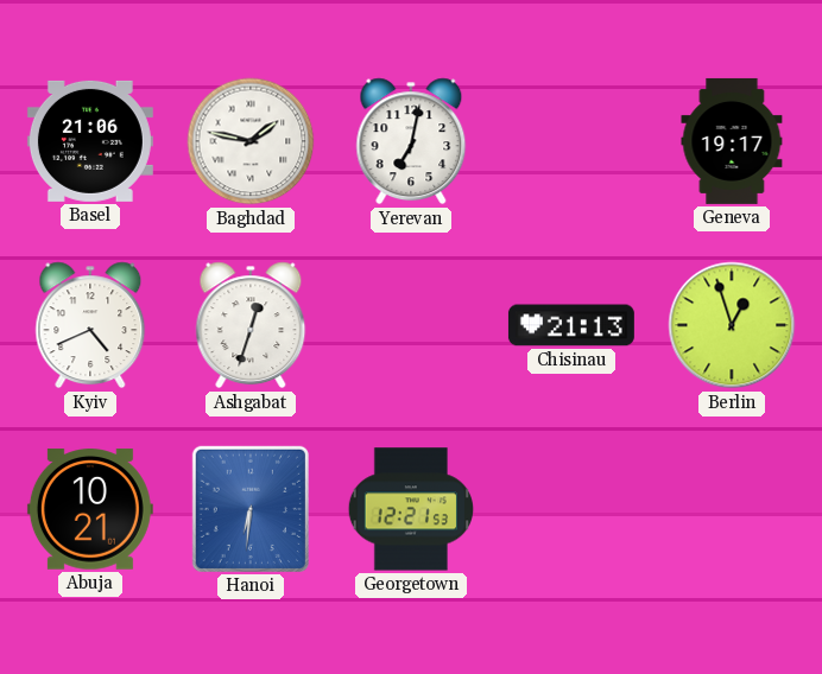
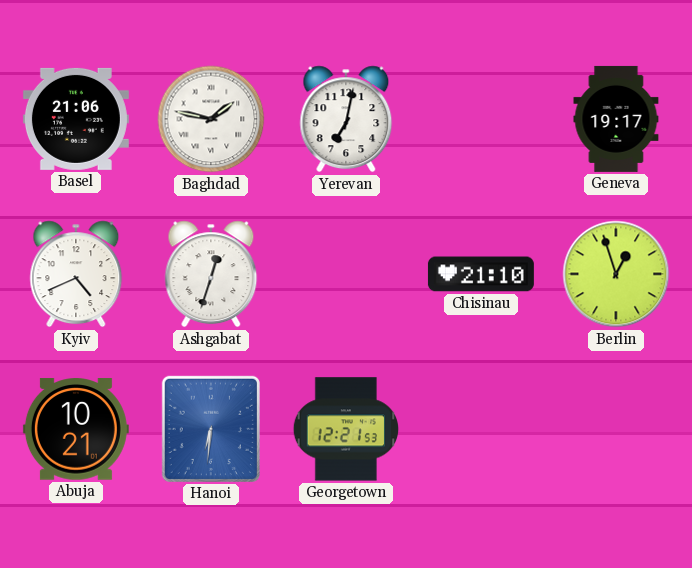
Chisinau: 21:13 -> 21:10 (481, 274)
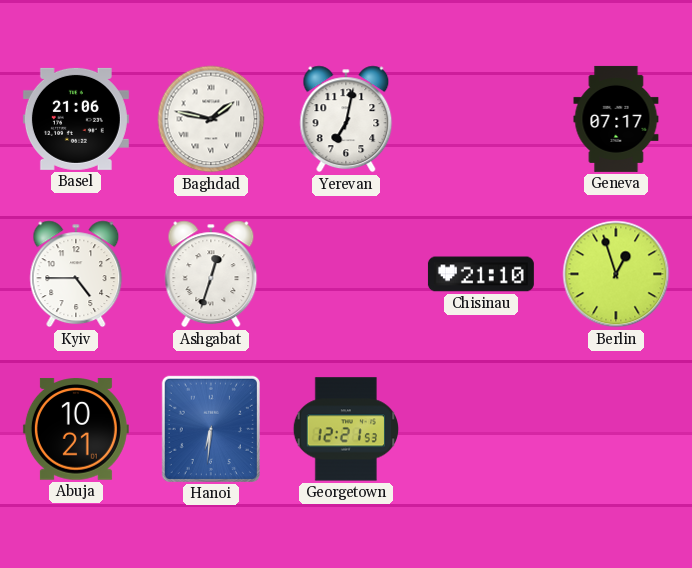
Geneva: 19:17 -> 07:17 (616, 119)
Kyiv: 4:41 -> 4:45 (76, 274)
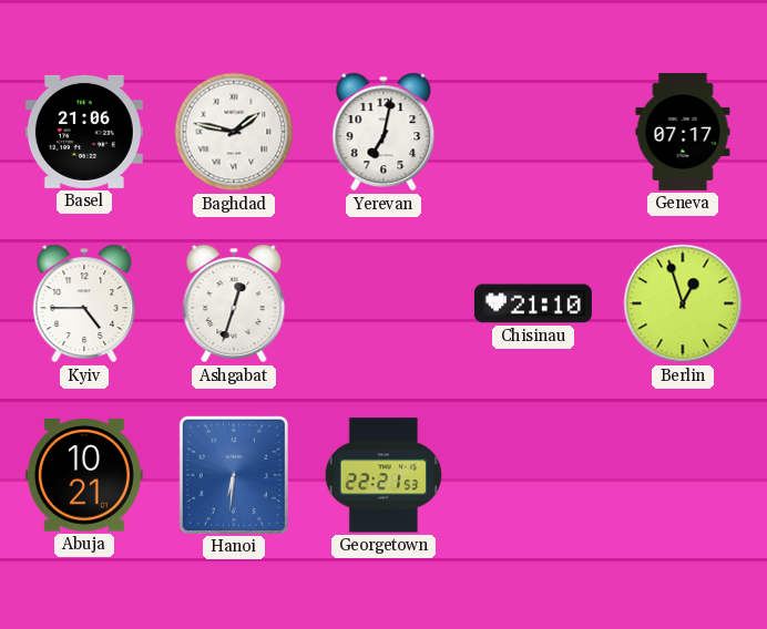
Georgetown: 12:21 -> 22:21 (382, 475)
